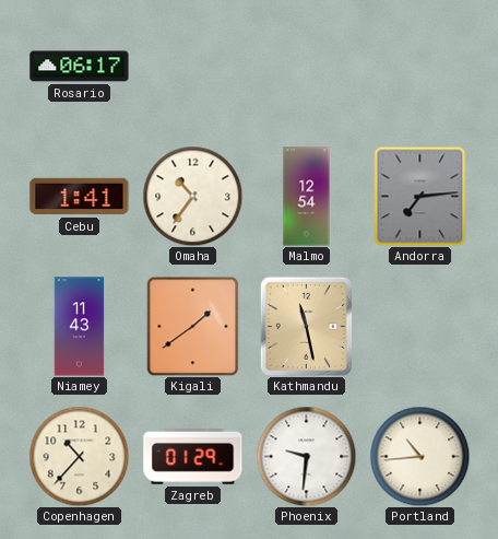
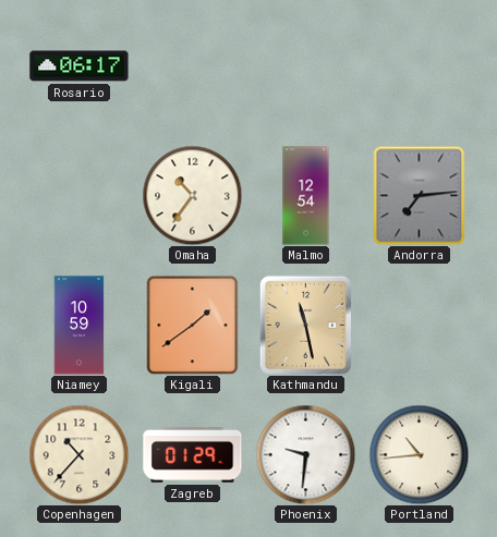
Cebu: 1:41 -> none (80, 197)
Niamey: 11:43 -> 10:59 (80, 326)
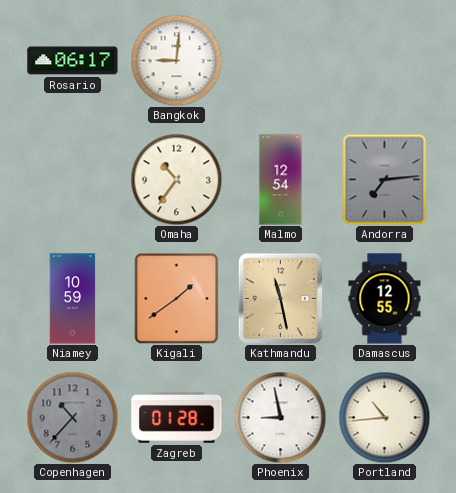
Bangkok: none -> 9:01 (176, 60)
Damascus: none -> 12:55 (385, 299)
Copenhagen dial: cream -> grey (72, 417)
Zagreb: 01:29 -> 01:28 (177, 418)
Phoenix: 9:31 -> 8:58 (280, 417)
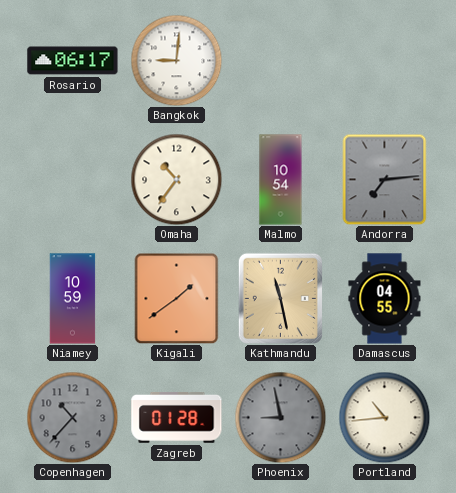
Malmo: 12:54 -> 10:54 (281, 180)
Damascus: 12:55 -> 04:55 (385, 299)
Phoenix dial: white -> grey (280, 417)
